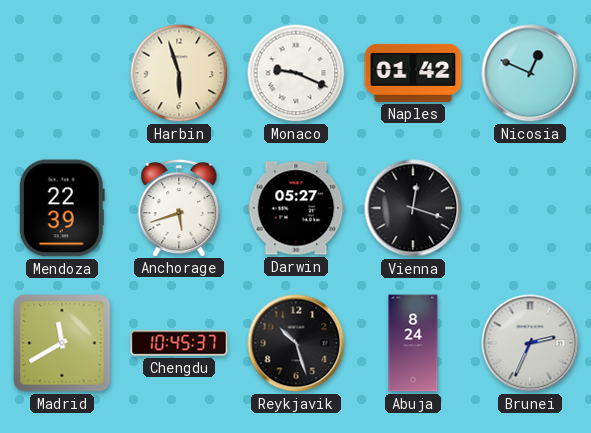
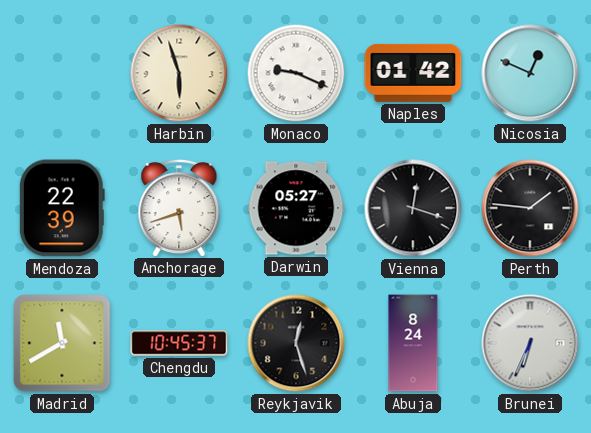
Perth: none -> 1:46 (530, 208)
Reykjavik: 10:27 -> 12:27 (296, 343)
Brunei: 2:34 -> 6:34 (530, 343)
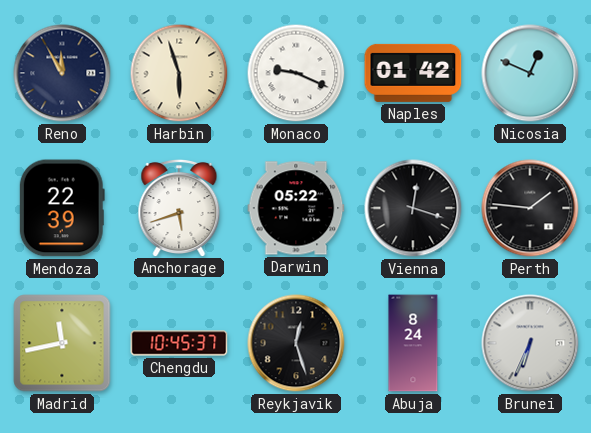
Reno: none -> 11:55 (62, 73)
Darwin: 05:27 -> 05:22 (296, 208)
Madrid: 11:40 -> 11:43 (62, 343)
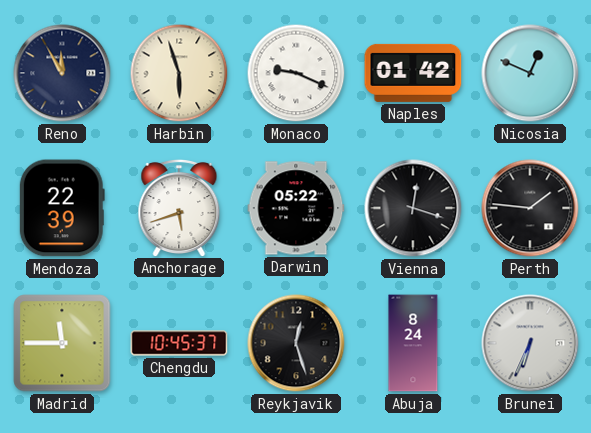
Madrid: 11:43 -> 11:45 (62, 343)
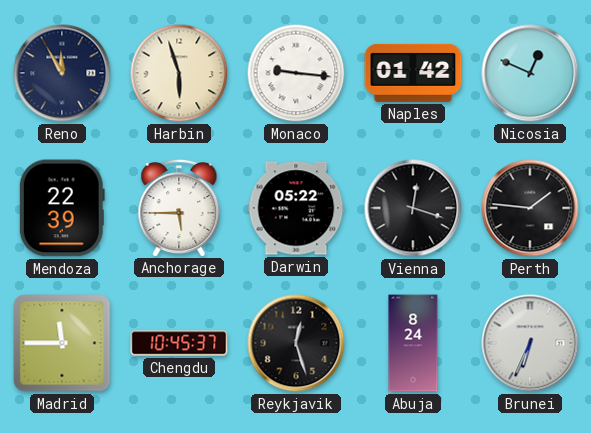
Monaco: 9:19 -> 9:16 (296, 73)
Anchorage: 5:42 -> 5:45 (179, 207)
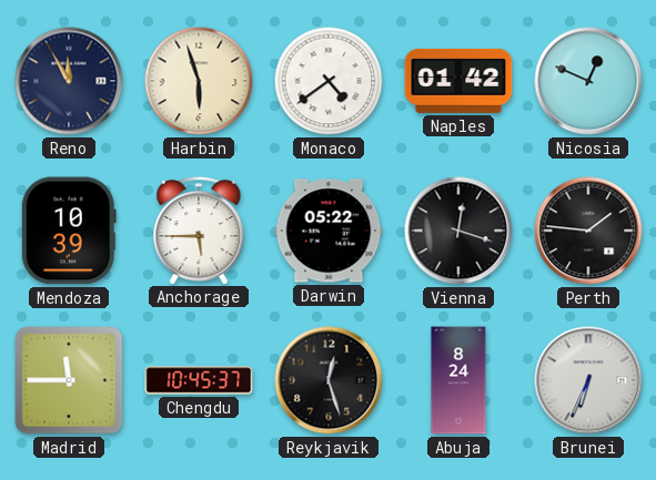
Monaco: 9:16 -> 4:39 (329, 81)
Mendoza: 22:39 -> 10:39 (69, 231)
